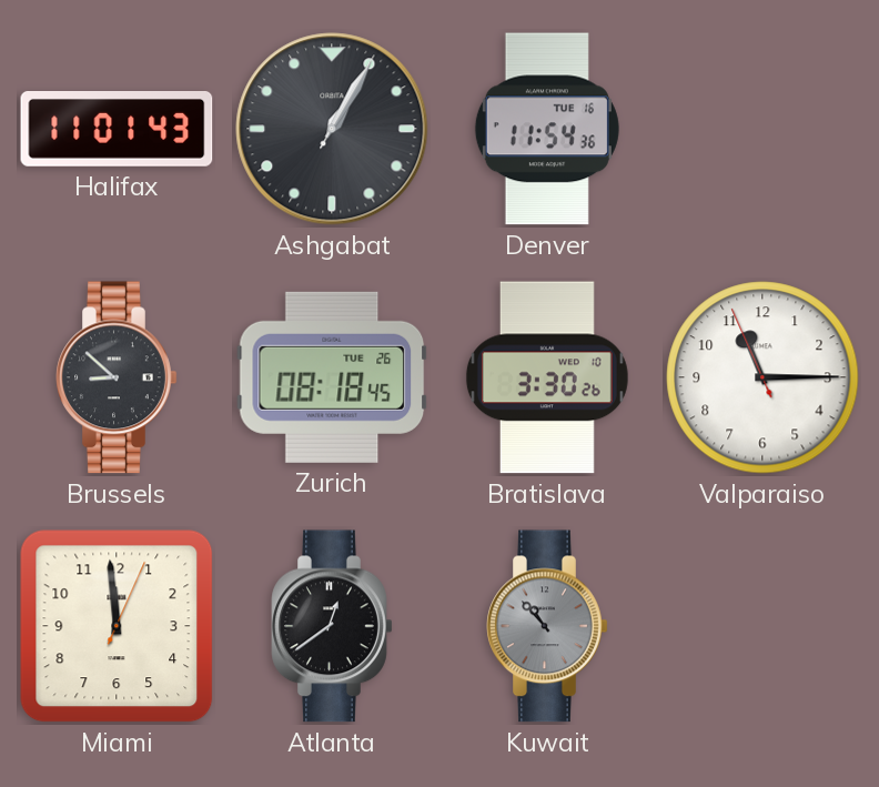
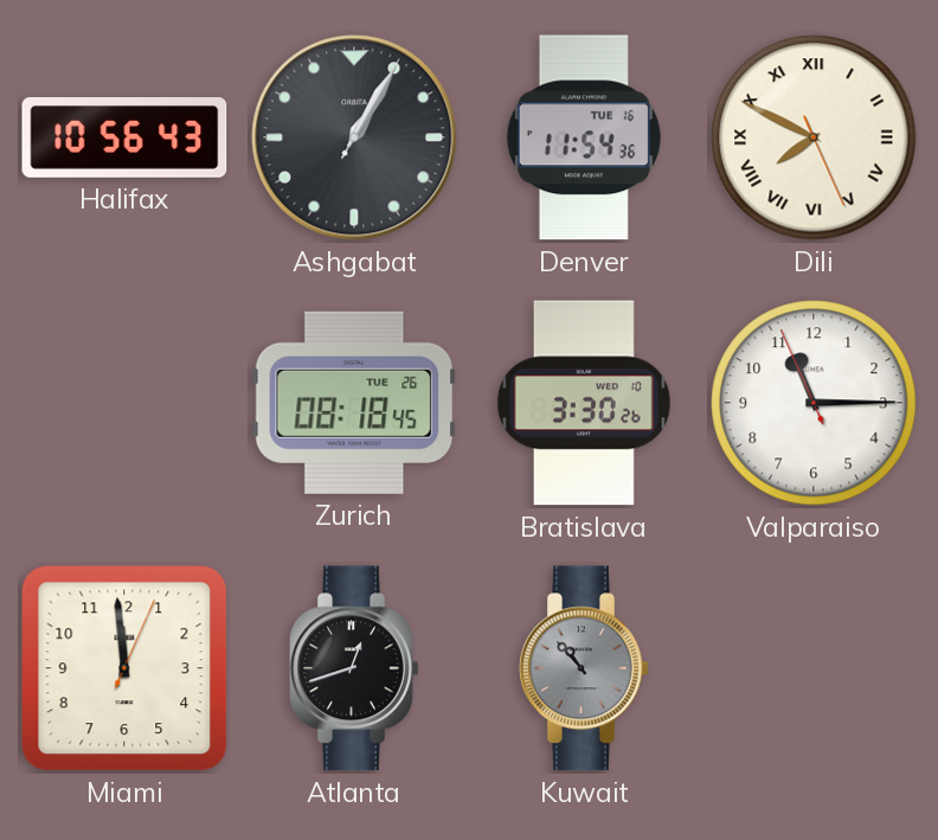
Halifax: 11:01 -> 10:56 (124, 139)
Dili: none -> 7:49 (814, 137)
Brussels: 8:52 -> none (117, 377)
Atlanta: 12:39 -> 12:42 (354, 668)
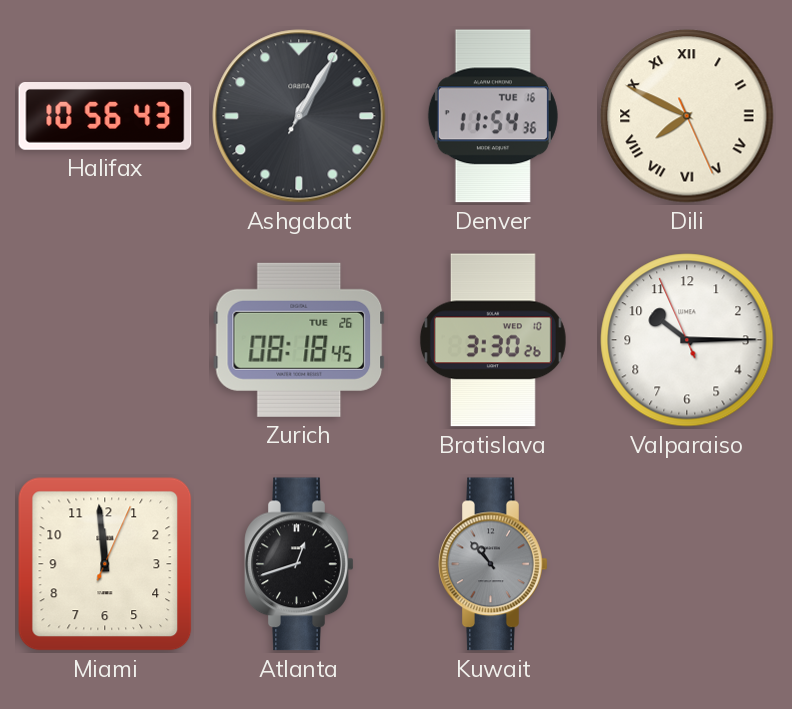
Valparaiso: 11:14 -> 10:14 (687, 340)
